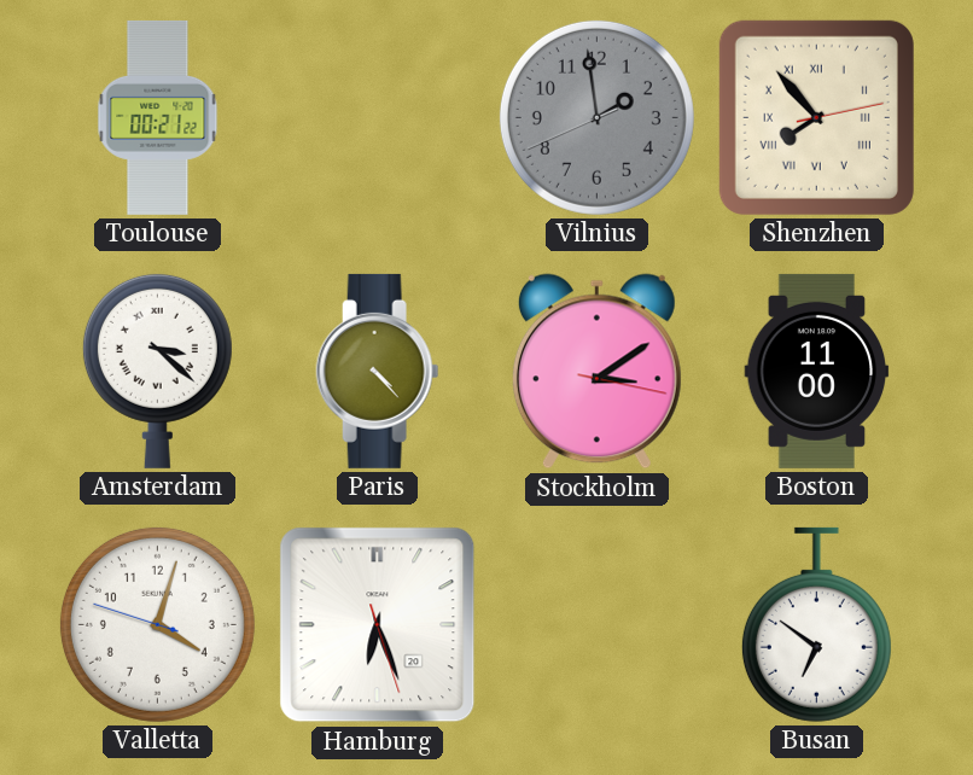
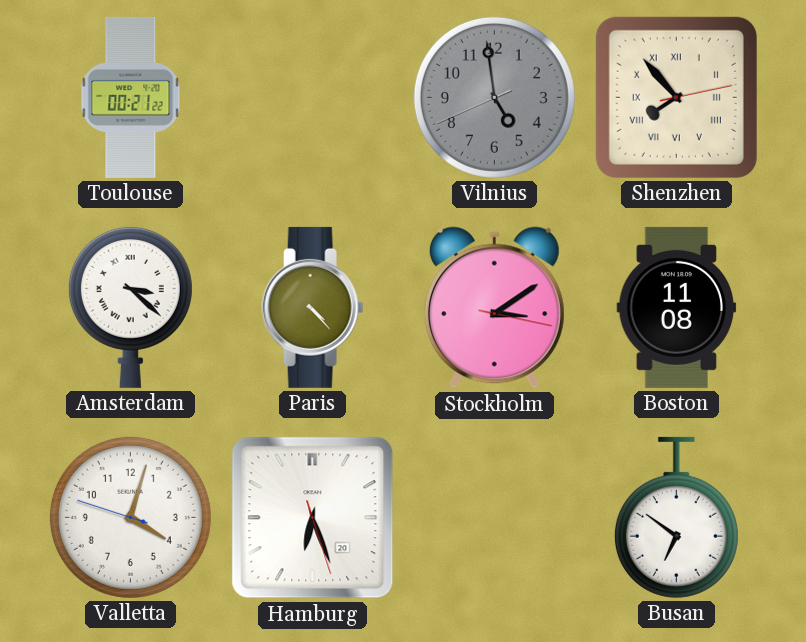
Vilnius: 1:58 -> 4:58 (494, 97)
Boston: 11:00 -> 11:08 (677, 307)
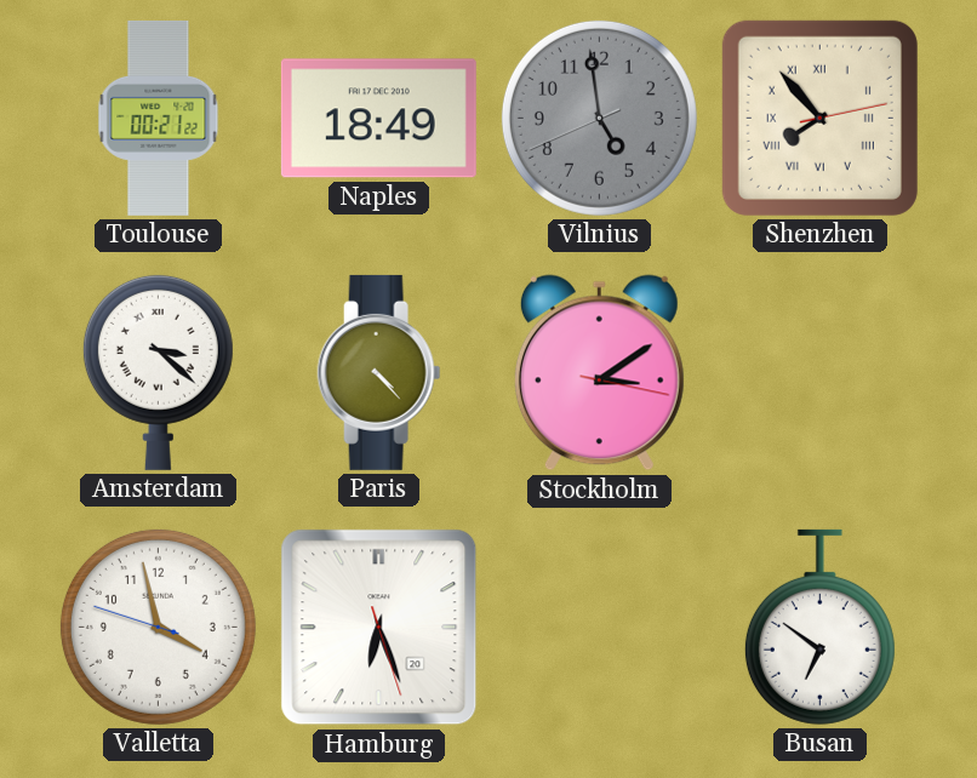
Naples: none -> 18:49 (378, 119)
Boston: 11:08 -> none (677, 307)
Valletta: 4:02 -> 3:57 (158, 627)
